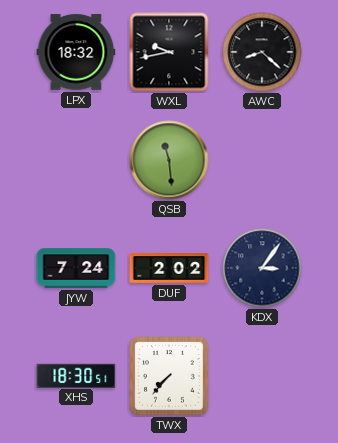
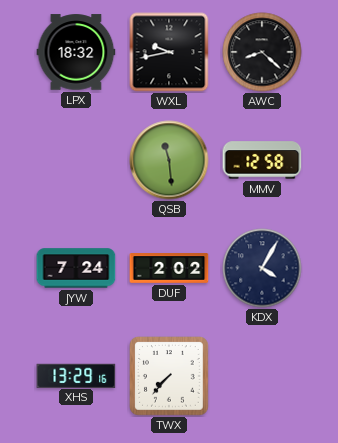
MMV: none -> 12:58 (262, 160)
KDX: 3:06 -> 4:05 (262, 268)
XHS: 18:30 -> 13:29 (76, 375)
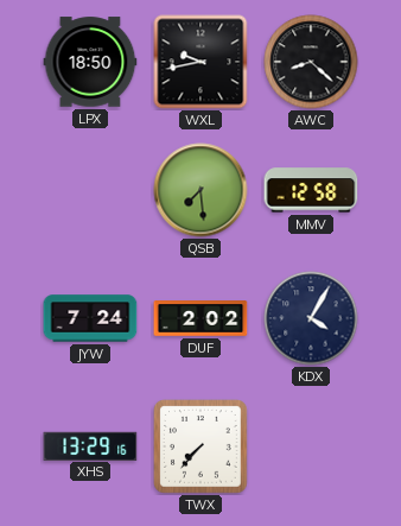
LPX: 18:32 -> 18:50 (90, 62)
QSB: 11:29 -> 7:29 (200, 190)
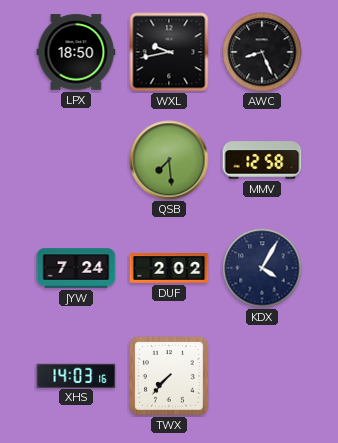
AWC: 8:22 -> 8:26 (262, 52)
XHS: 13:29 -> 14:03 (76, 375)
